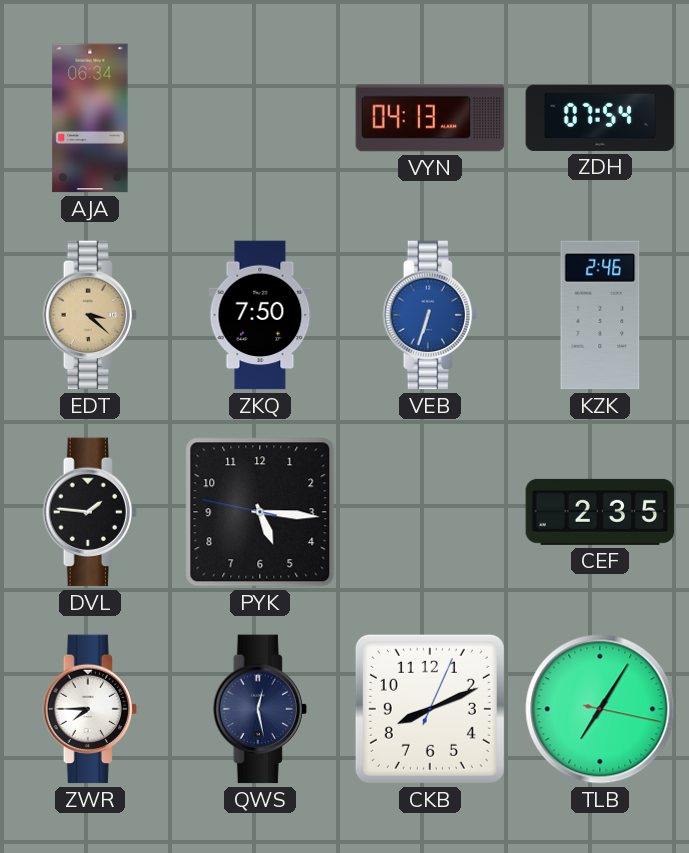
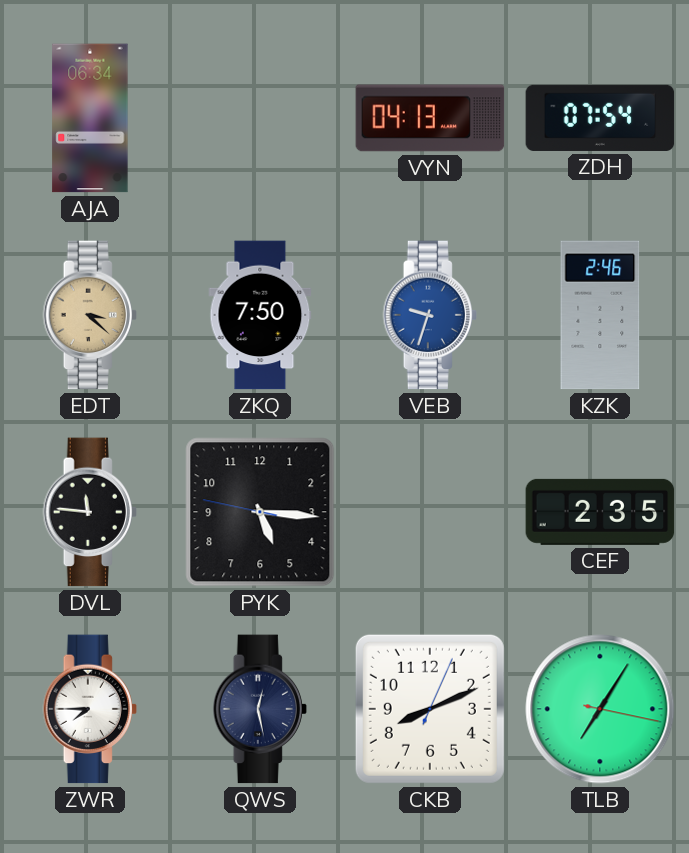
VEB: 6:33 -> 9:33 (430, 315)
DVL: 1:46 -> 11:46 (90, 512)
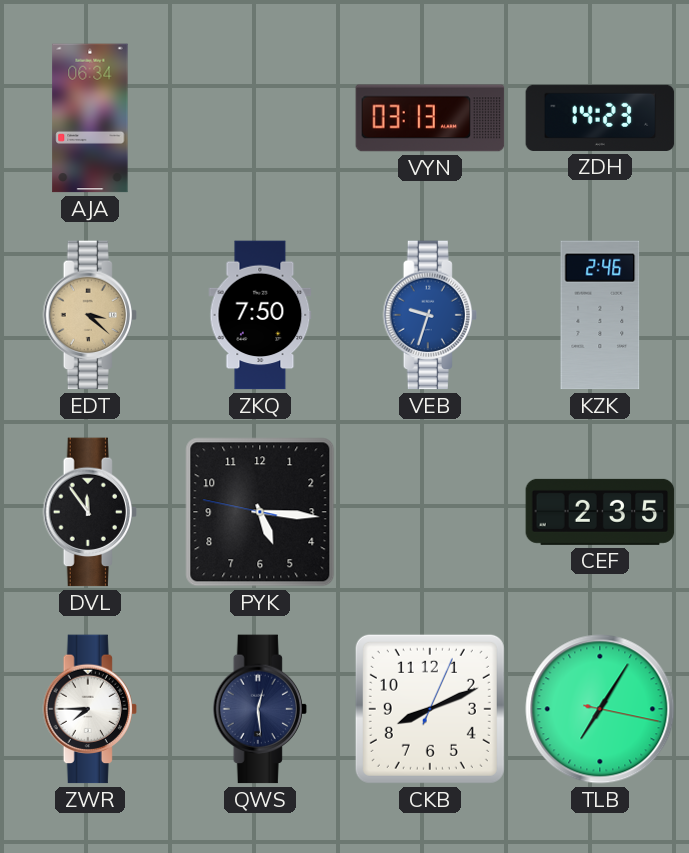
VYN: 04:13 -> 03:13 (430, 118)
ZDH: 07:54 -> 14:23 (600, 118)
DVL: 11:46 -> 11:54 (90, 512)
QWS: 12:28 -> 12:29 (260, 709)
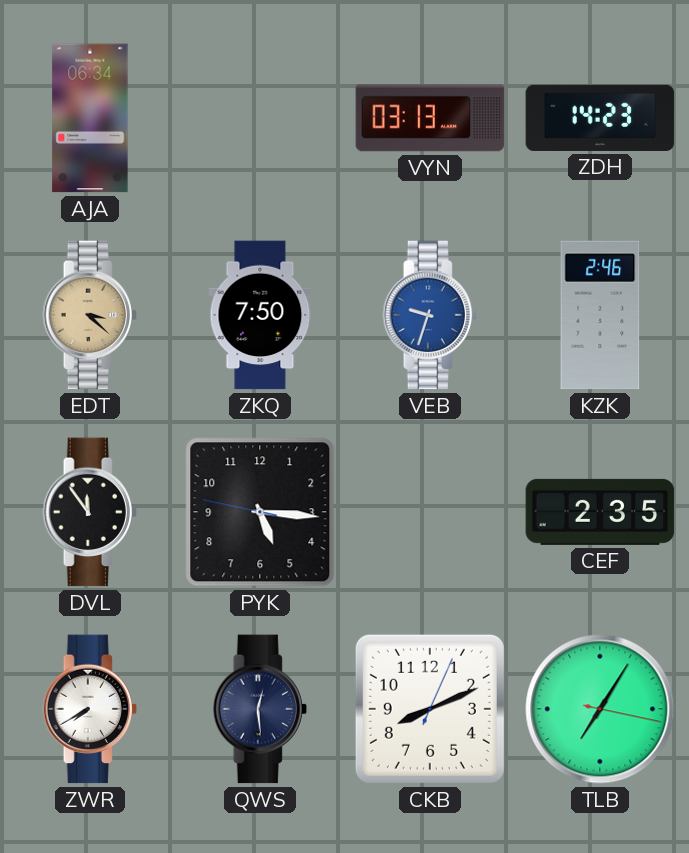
ZWR: 7:45 -> 7:40 (90, 709)
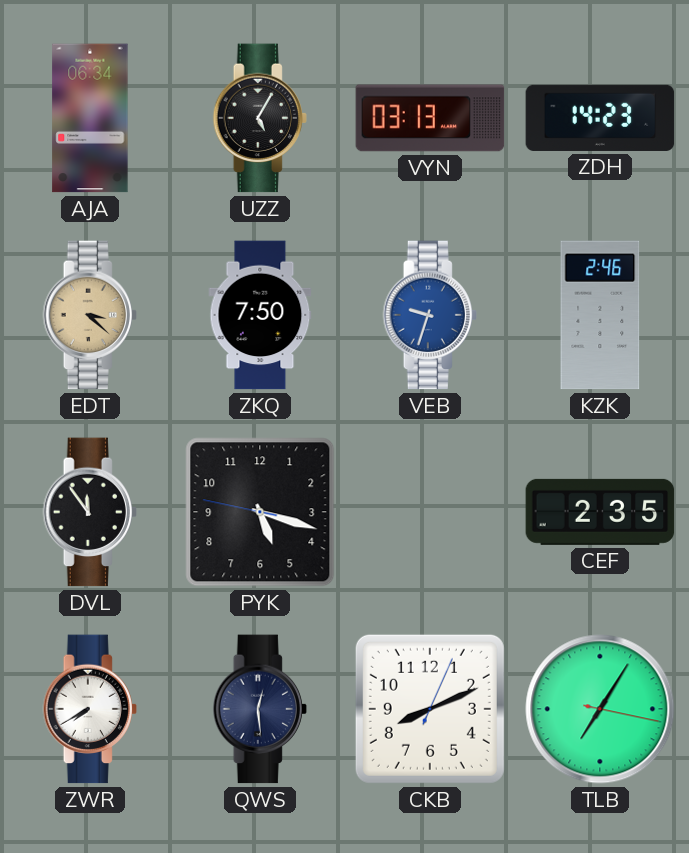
UZZ: none -> 5:05 (260, 118)
PYK: 5:15 -> 5:17 (260, 512)
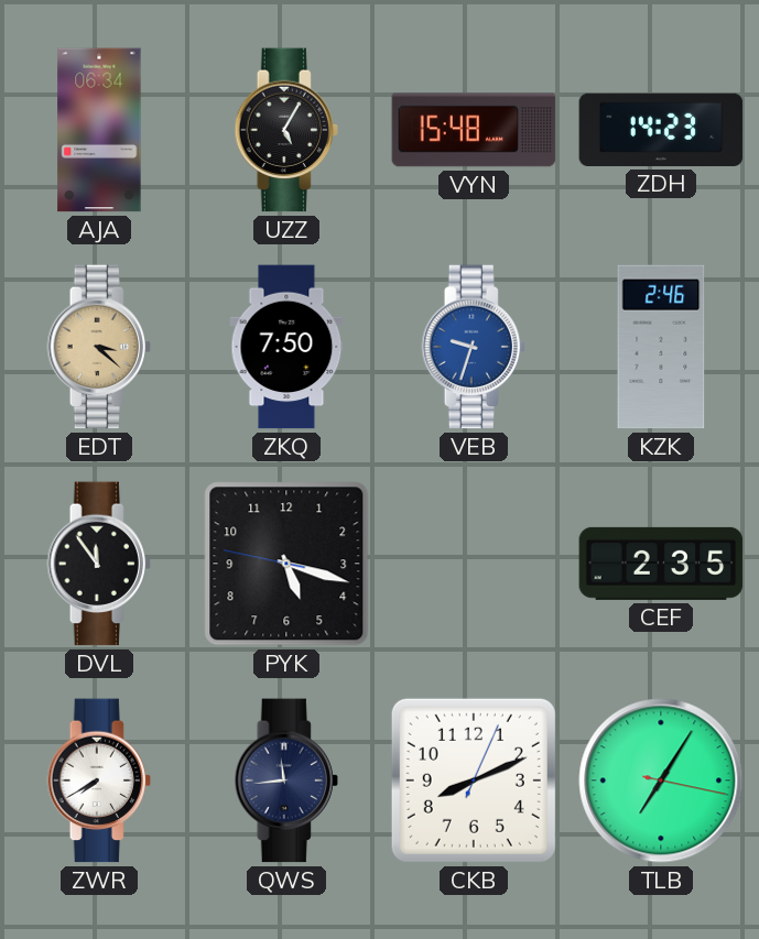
VYN: 03:13 -> 15:48 (474, 130)
QWS: 12:29 -> 11:44 (286, 780)
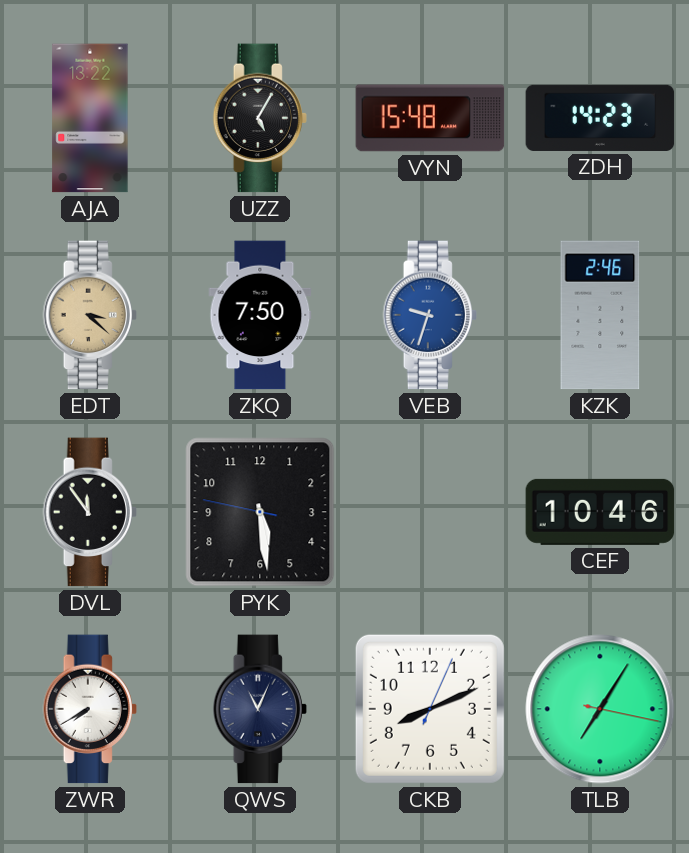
AJA: 06:34 -> 13:22 (90, 118)
PYK: 5:17 -> 5:28 (260, 512)
CEF: 2:35 -> 10:46 (600, 512)
QWS: 11:44 -> 11:04 (260, 709)
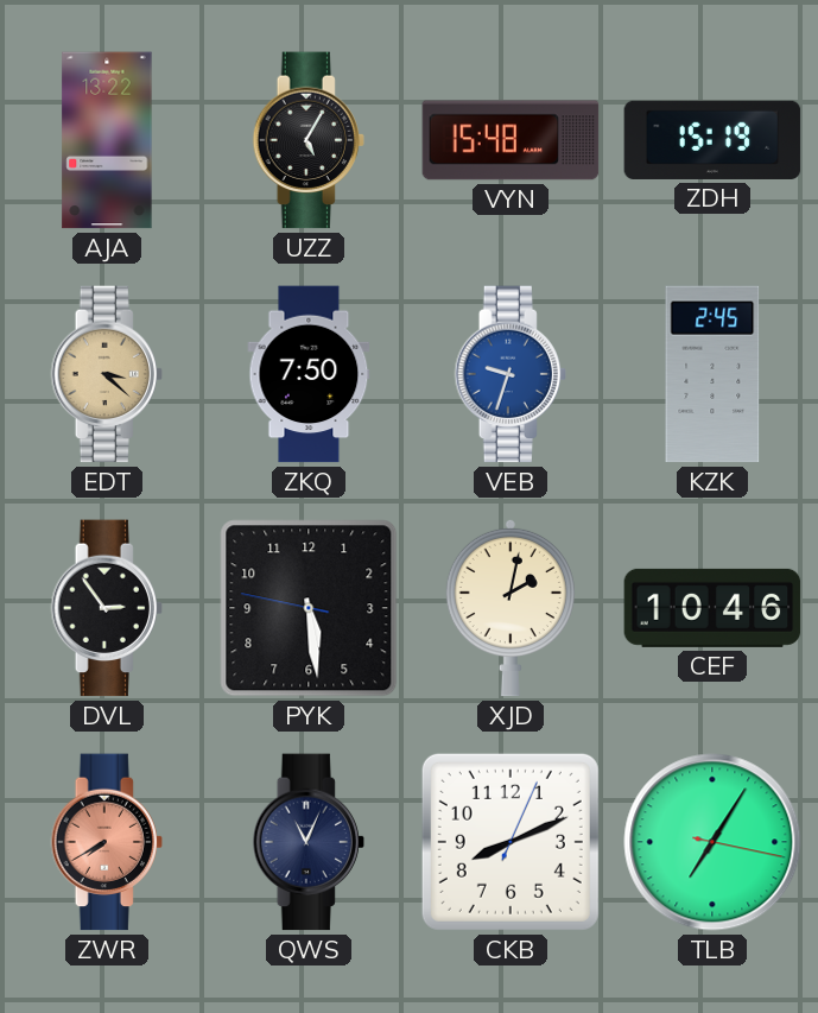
ZDH: 14:23 -> 15:19 (712, 140)
KZK: 2:46 -> 2:45 (712, 374)
DVL: 11:54 -> 2:54 (107, 608)
XJD: none -> 2:02 (511, 608)
ZWR dial: white -> salmon (107, 842)
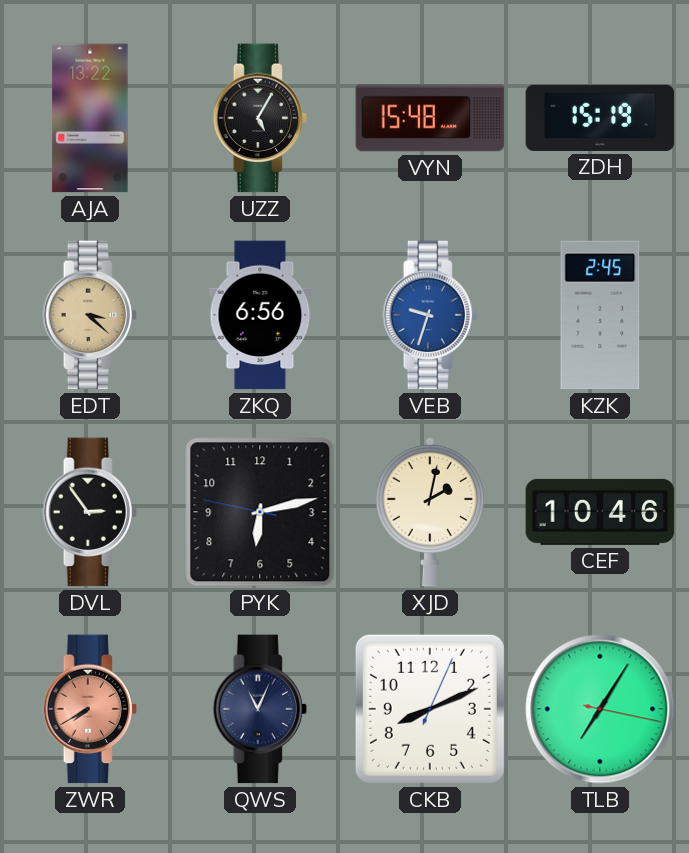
ZKQ: 7:50 -> 6:56 (260, 315)
PYK: 5:28 -> 6:12 (260, 512)
